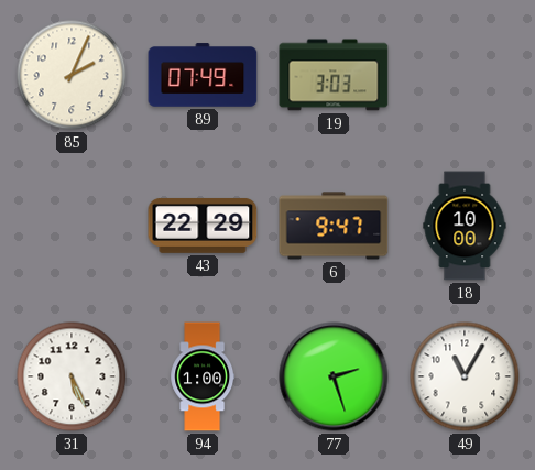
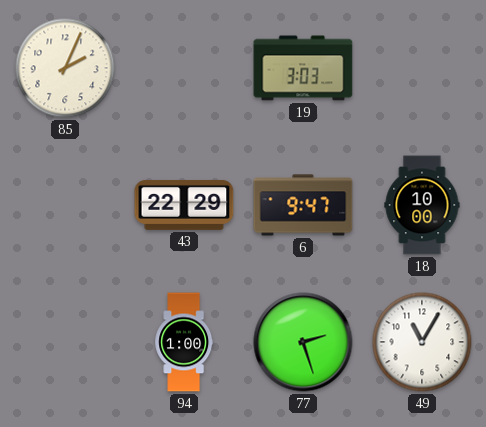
89: 07:49 -> none (203, 75)
31: 5:26 -> none (72, 376)
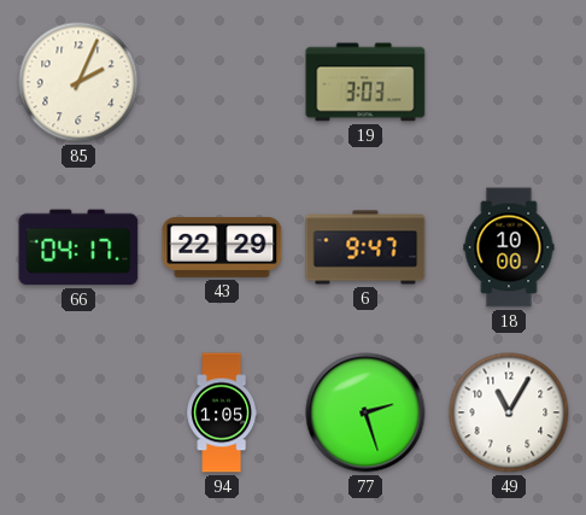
66: none -> 04:17 (78, 247)
94: 1:00 -> 1:05 (222, 412)
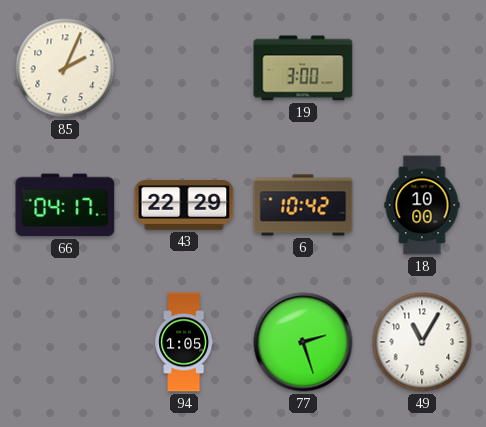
19: 3:03 -> 3:00 (303, 68)
6: 9:47 -> 10:42 (303, 205)
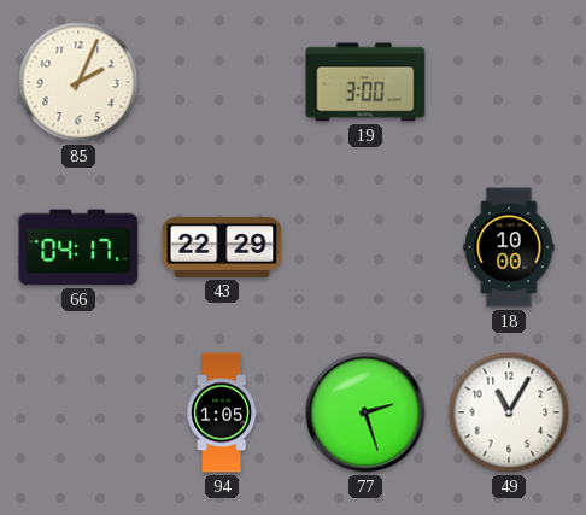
6: 10:42 -> none (303, 205)
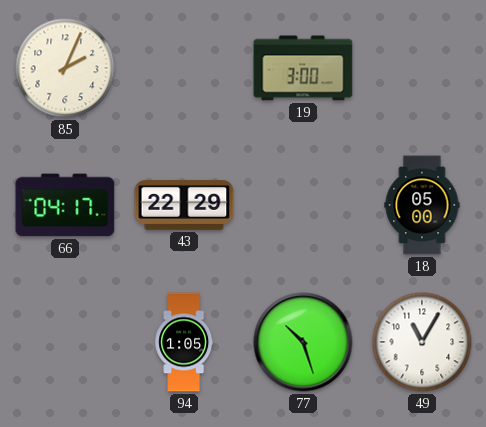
18: 10:00 -> 05:00 (422, 205)
77: 2:27 -> 10:27 (303, 342)
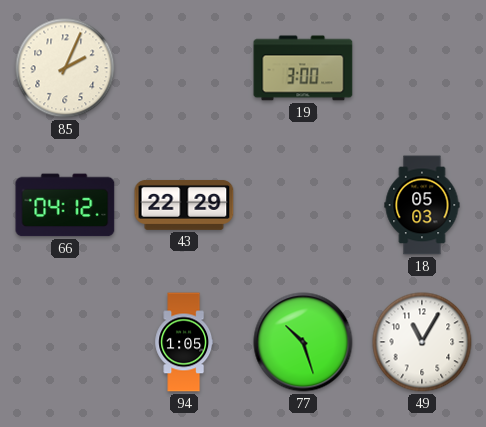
66: 04:17 -> 04:12 (65, 205)
18: 05:00 -> 05:03 (422, 205)
